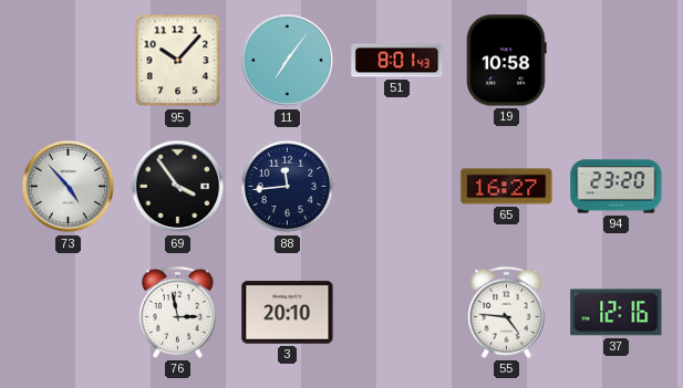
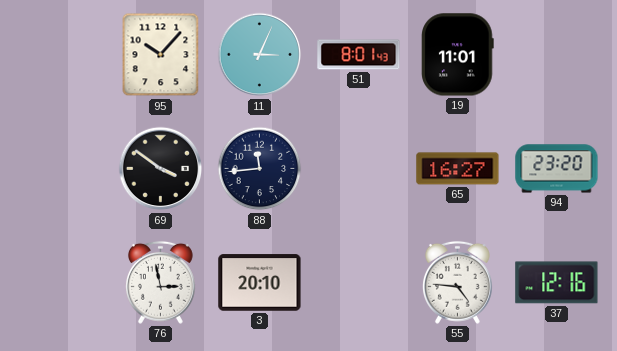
11: 7:06 -> 3:04 (260, 55)
19: 10:58 -> 11:01 (458, 55)
73: 4:53 -> none (69, 187)
69: 3:54 -> 3:51 (161, 169)
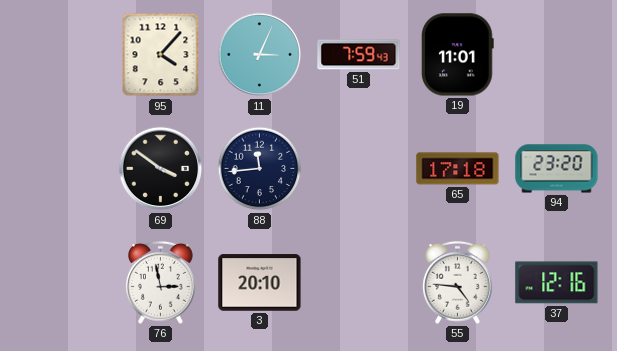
95: 10:07 -> 4:07 (161, 55)
51: 8:01 -> 7:59 (359, 55)
65: 16:27 -> 17:18 (458, 169)
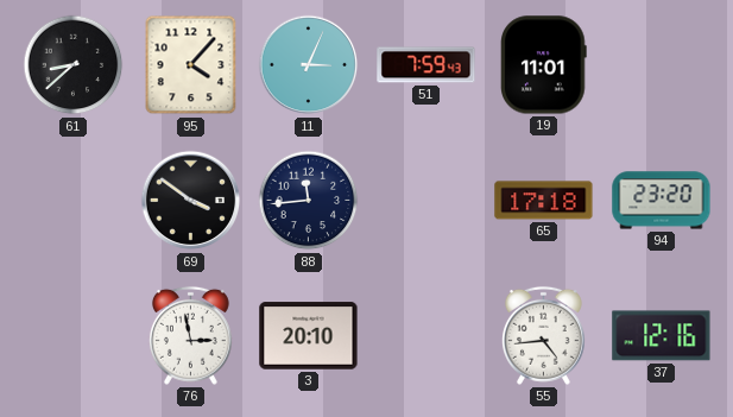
61: none -> 8:38 (74, 65)
55: 4:46 -> 4:44 (543, 335)
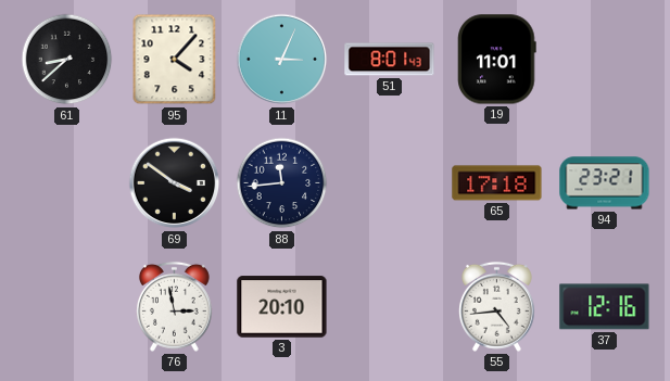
51: 7:59 -> 8:01 (390, 60)
94: 23:20 -> 23:21 (605, 183)
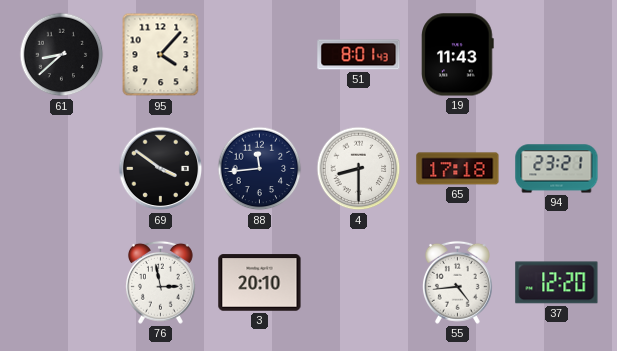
11: 3:04 -> none (282, 60)
19: 11:01 -> 11:43 (458, 55)
4: none -> 8:30 (359, 169)
37: 12:16 -> 12:20 (557, 283)
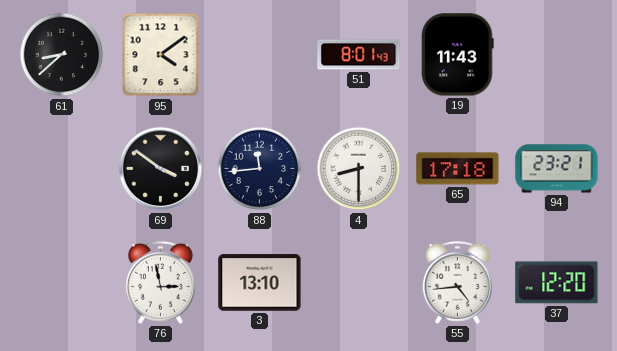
95: 4:07 -> 4:09 (161, 55)
3: 20:10 -> 13:10 (260, 283)
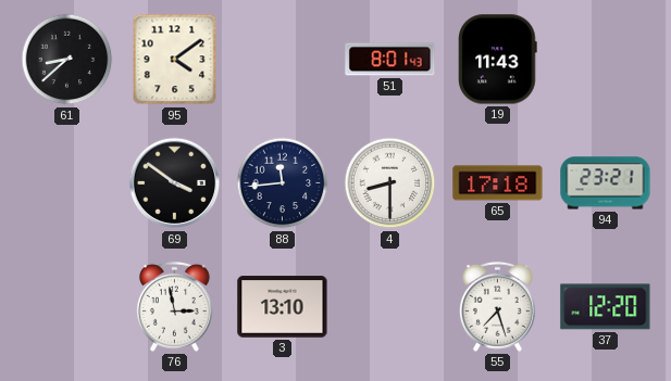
55: 4:44 -> 7:27 (497, 306)
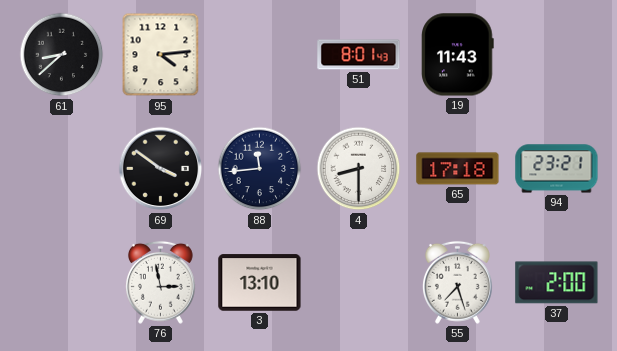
95: 4:09 -> 4:14 (161, 55)
37: 12:20 -> 2:00 (557, 283)
